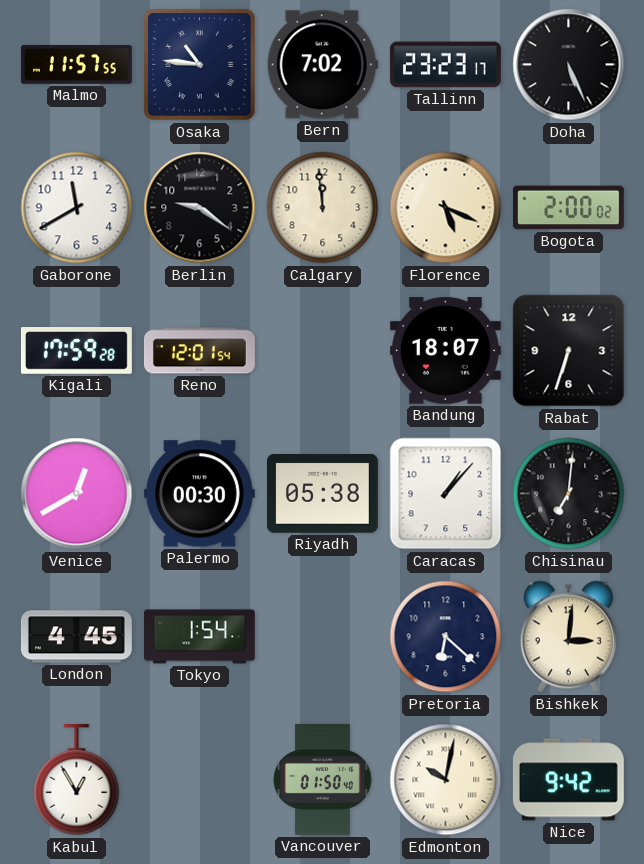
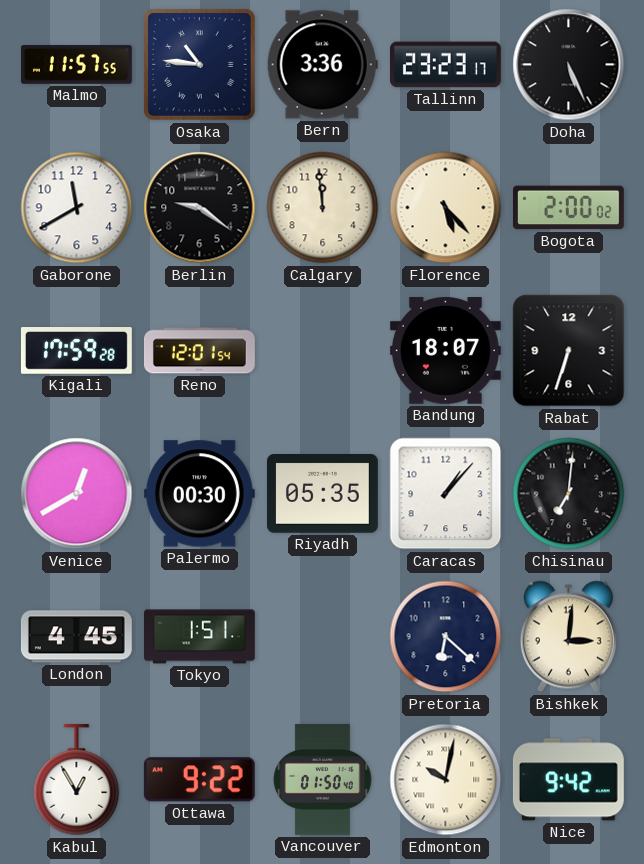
Bern: 7:02 -> 3:36 (322, 65)
Florence: 5:19 -> 5:23 (446, 208)
Riyadh: 05:38 -> 05:35 (322, 494)
Tokyo: 1:54 -> 1:51 (199, 637)
Ottawa: none -> 9:22 (199, 780)
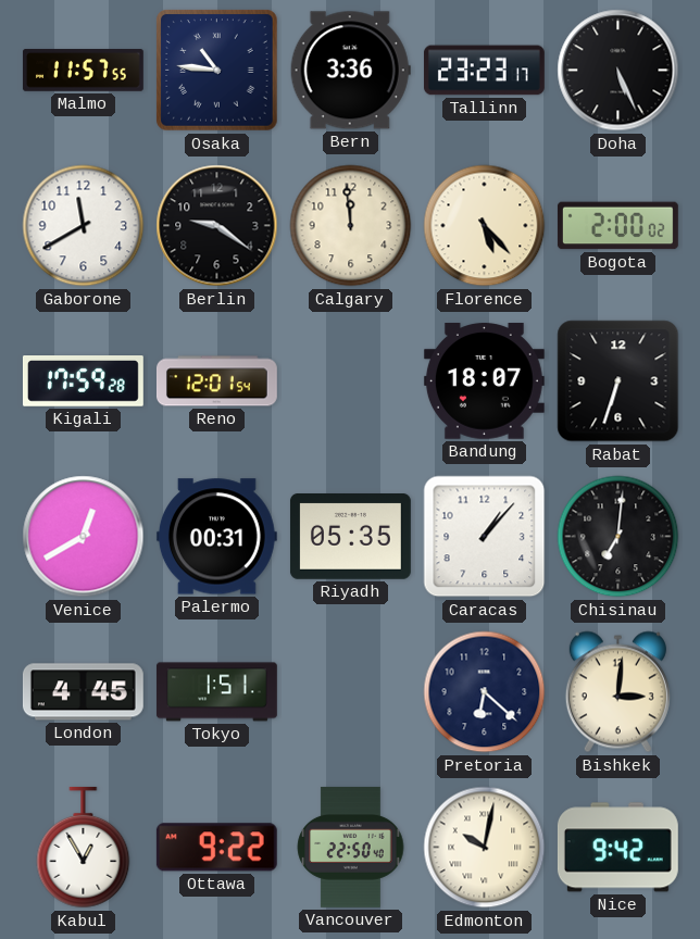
Palermo: 00:30 -> 00:31 (216, 537)
Vancouver: 01:50 -> 22:50 (351, 847)
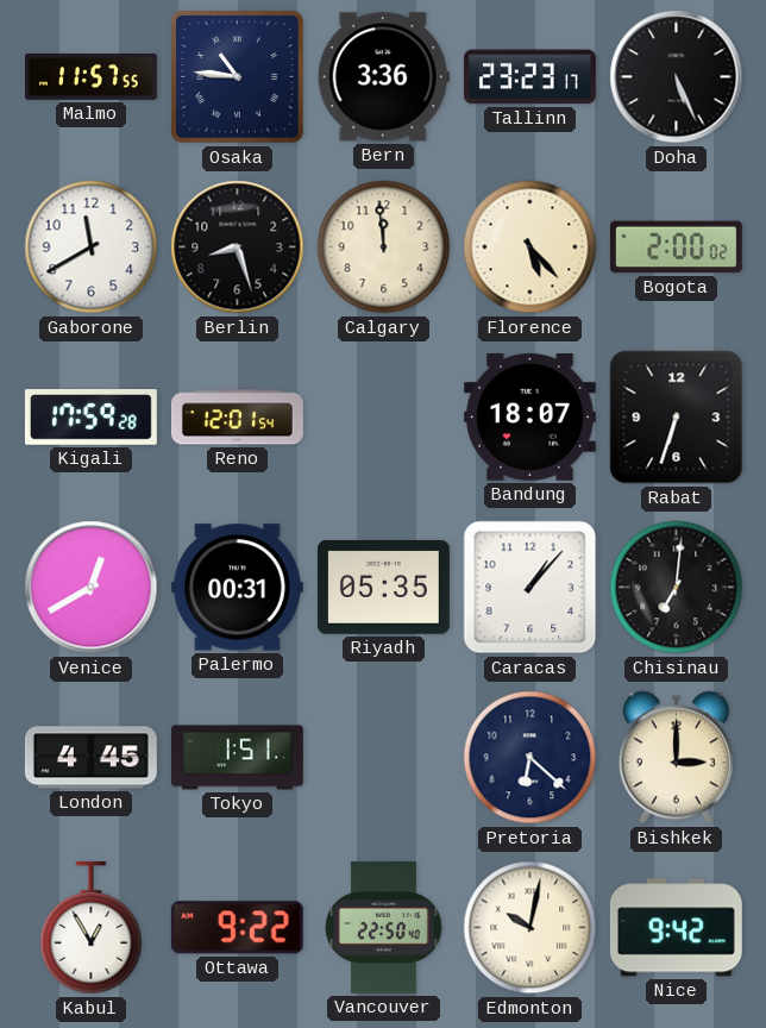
Berlin: 9:21 -> 8:27 (238, 247)
Bishkek: 3:01 -> 3:00 (676, 758)
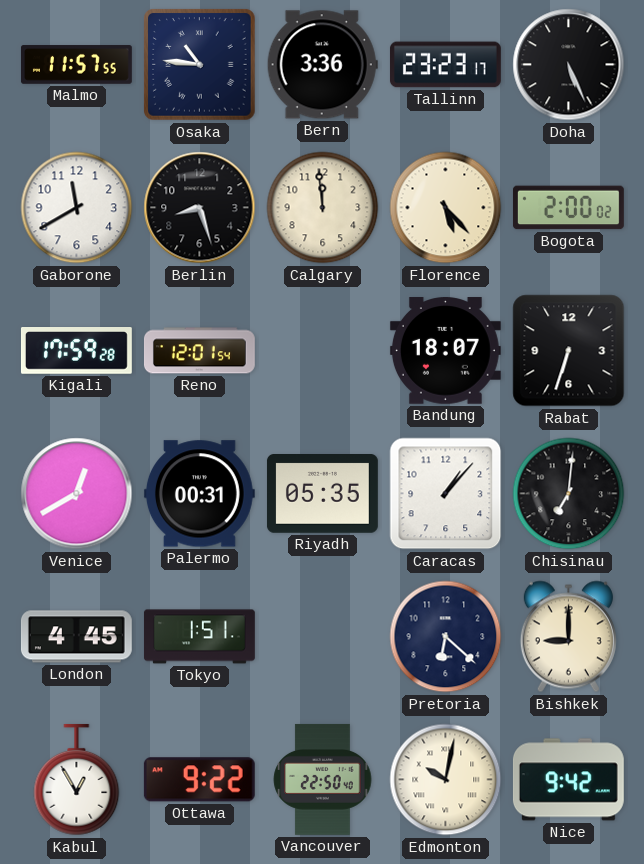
Bishkek: 3:00 -> 9:00 (568, 637)
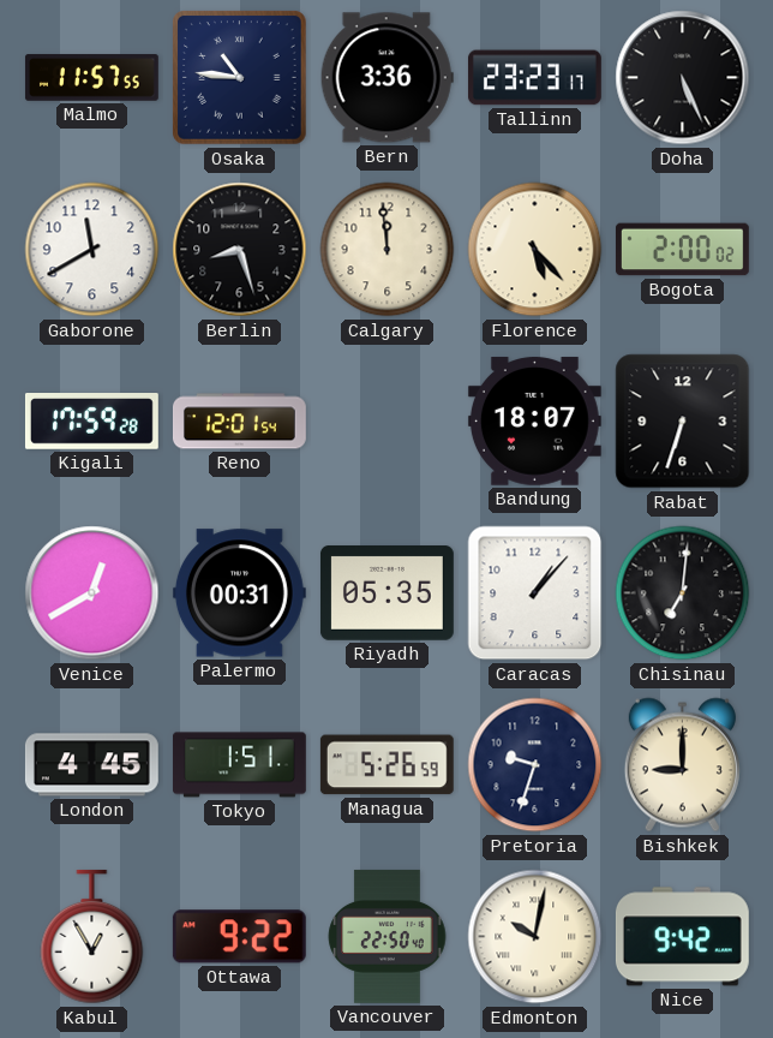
Managua: none -> 5:26 (386, 765)
Pretoria: 6:22 -> 9:33 (535, 765)
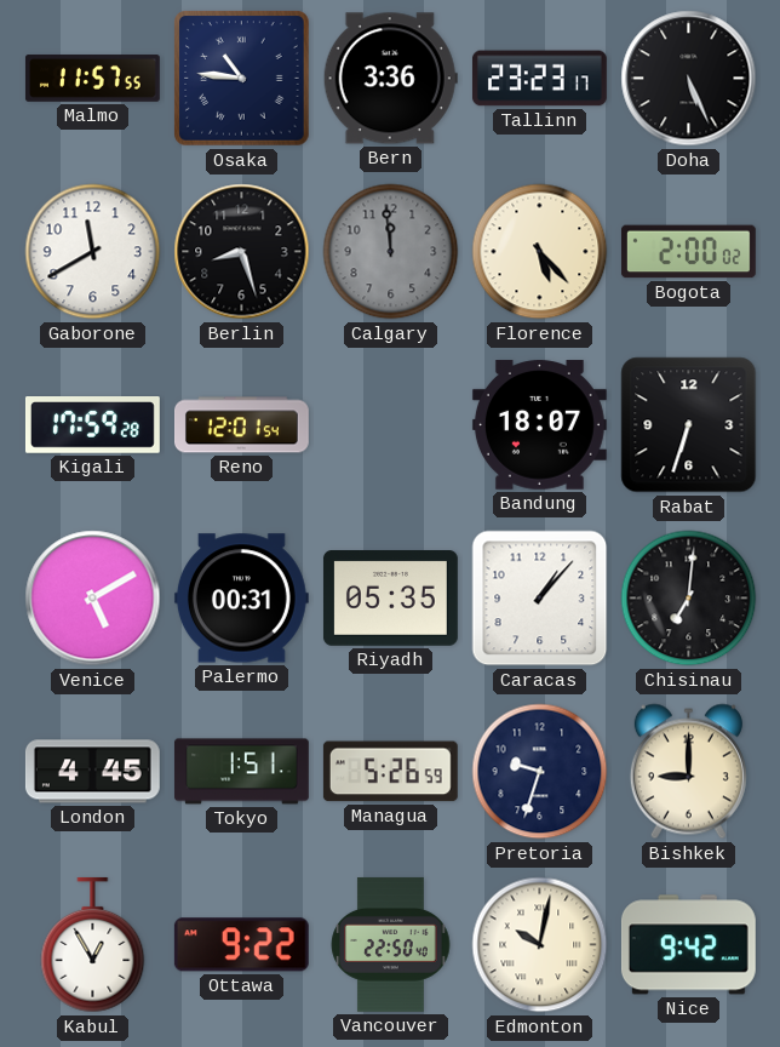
Calgary dial: cream -> grey (391, 252)
Venice: 12:40 -> 5:10 (93, 599)
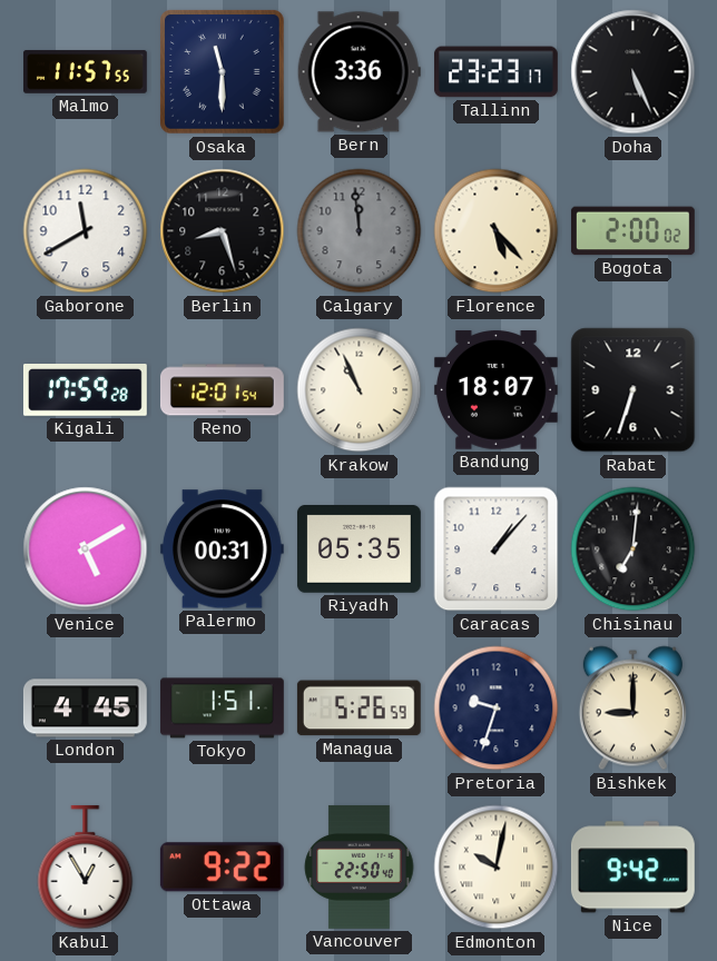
Osaka: 10:46 -> 11:30 (223, 72)
Krakow: none -> 10:56 (360, 390)
